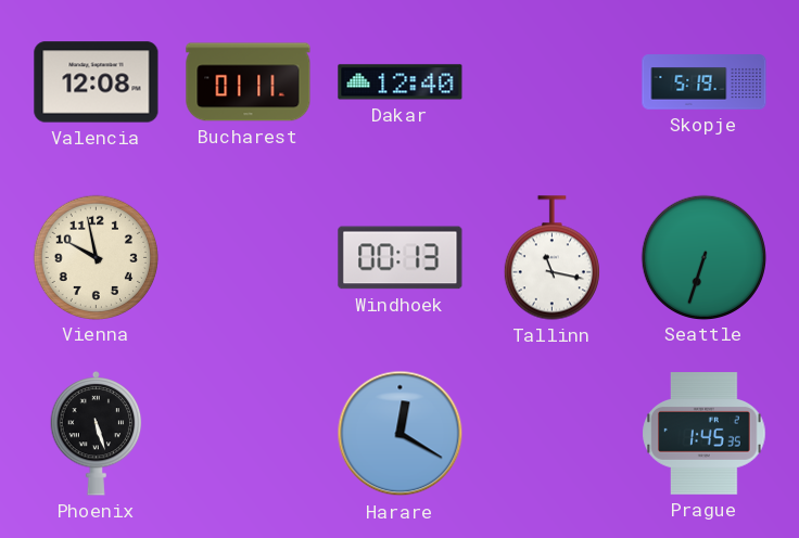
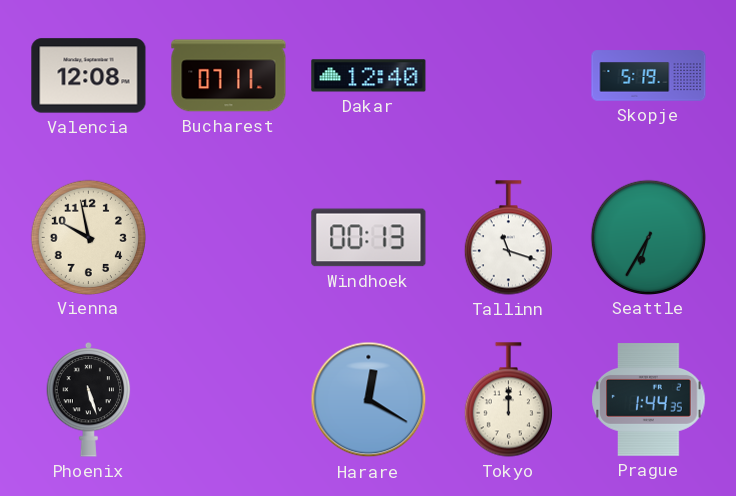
Bucharest: 01:11 -> 07:11 (229, 76)
Tallinn: 11:17 -> 11:18 (508, 238)
Seattle: 6:33 -> 6:35 (648, 237)
Tokyo: none -> 12:00 (508, 400)
Prague: 1:45 -> 1:44 (649, 400)
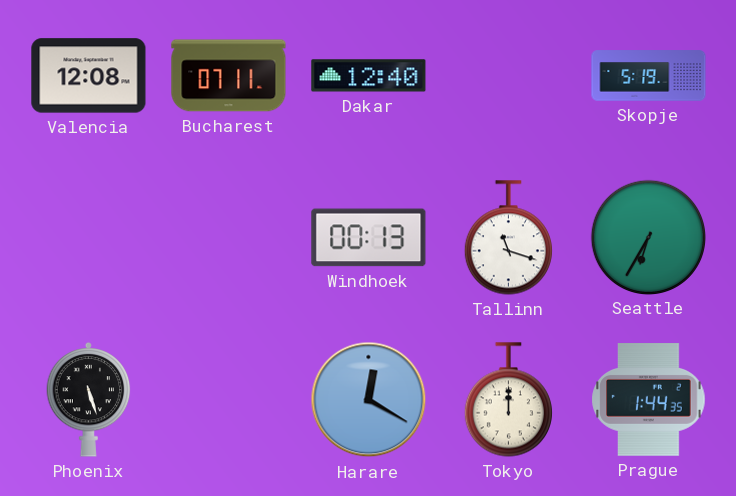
Vienna: 9:58 -> none (88, 237)
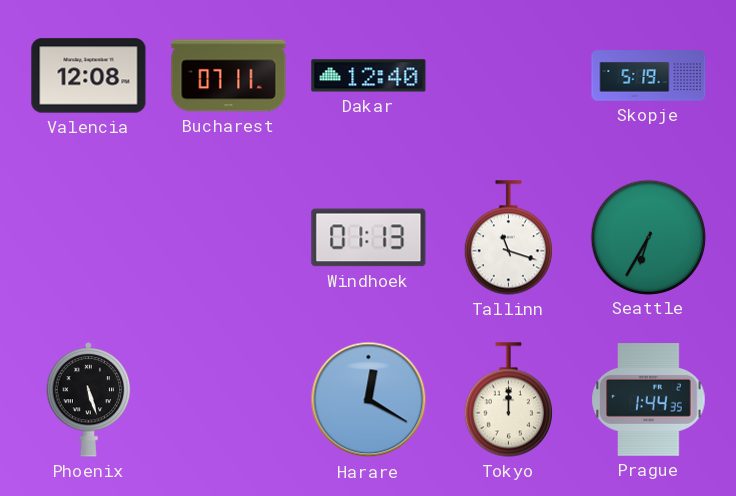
Windhoek: 00:13 -> 01:13 (369, 238)
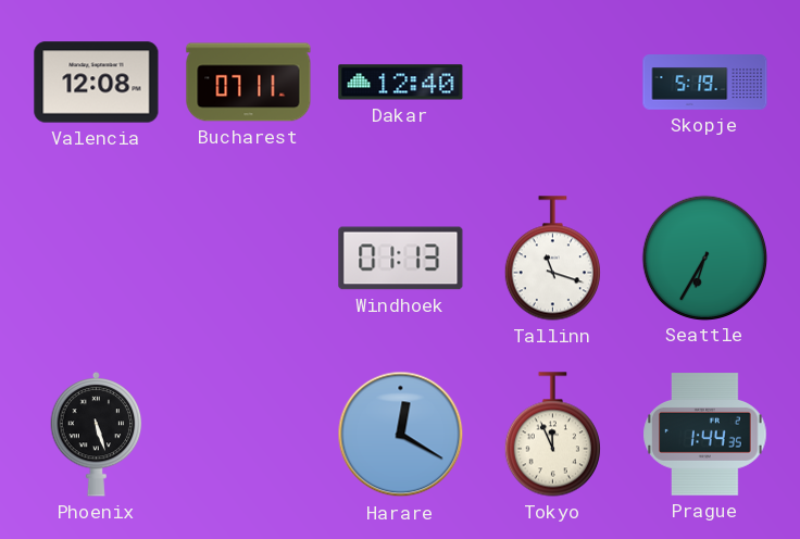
Tokyo: 12:00 -> 11:56 (552, 435)
